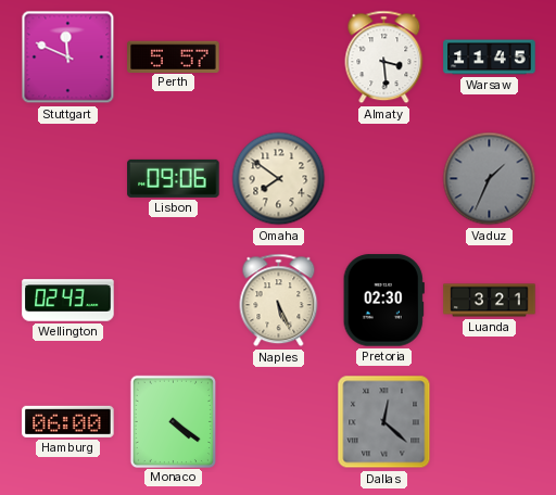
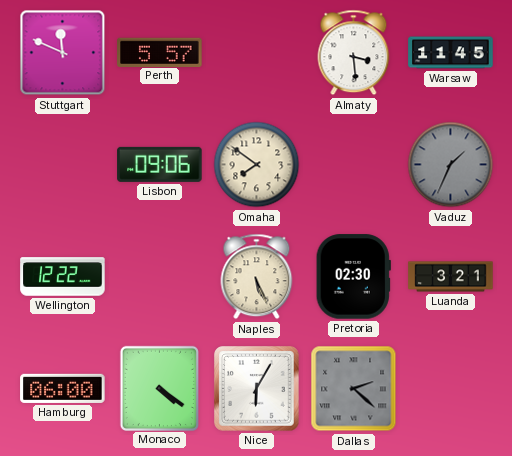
Wellington: 02:43 -> 12:22 (63, 277)
Nice: none -> 6:05 (257, 389)
Dallas: 12:22 -> 2:22 (354, 389)
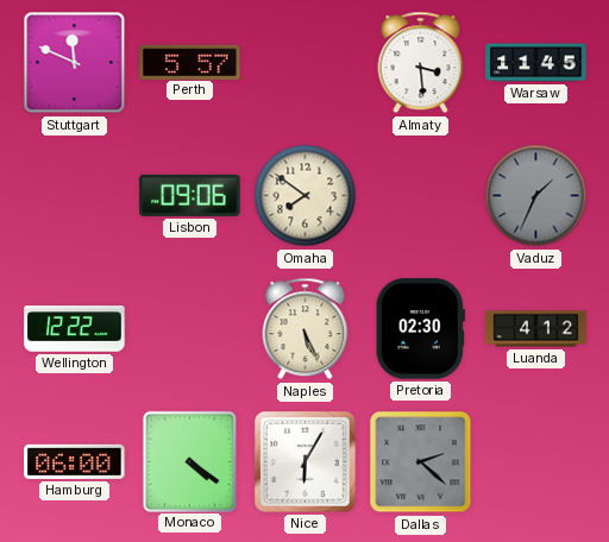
Luanda: 3:21 -> 4:12 (536, 329)
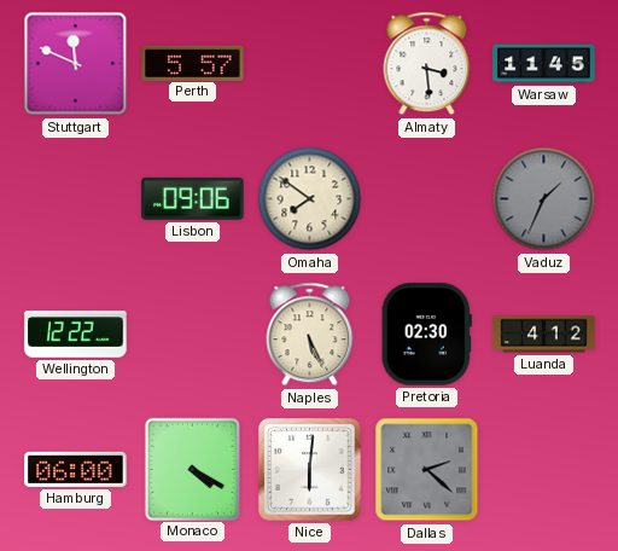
Monaco: 4:21 -> 4:20 (192, 469)
Nice: 6:05 -> 6:01 (310, 470)
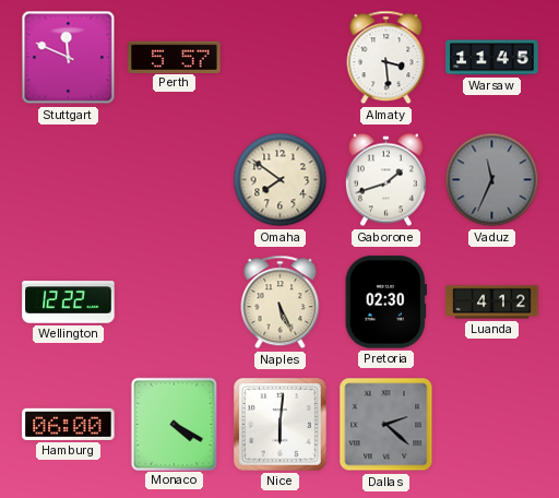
Lisbon: 09:06 -> none (193, 198)
Gaborone: none -> 1:42 (385, 180)
Vaduz: 1:34 -> 11:34 (492, 180)
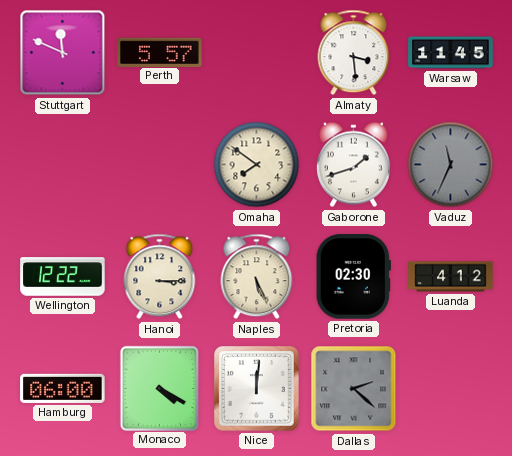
Hanoi: none -> 3:15 (160, 277)
Nice: 6:01 -> 12:01 (257, 389)
